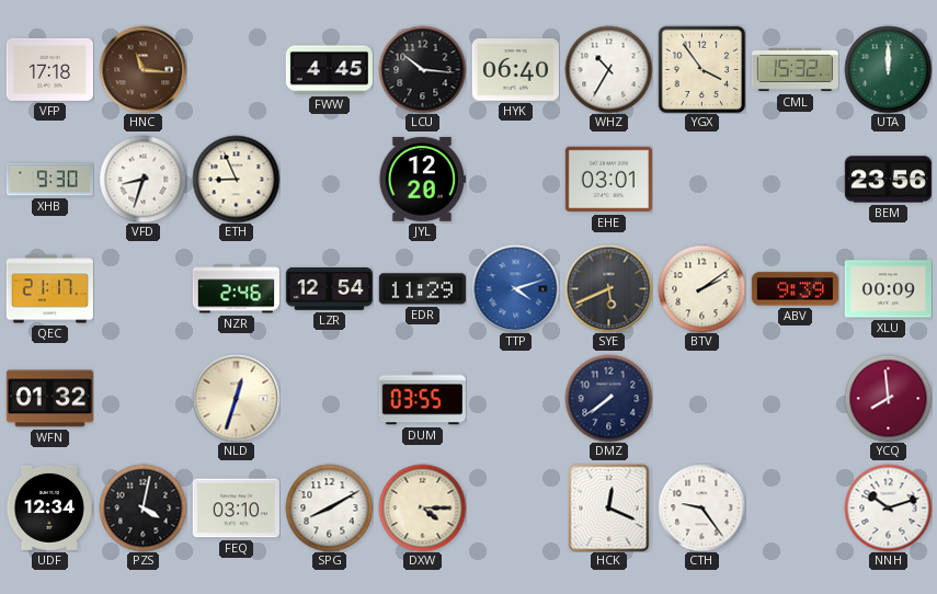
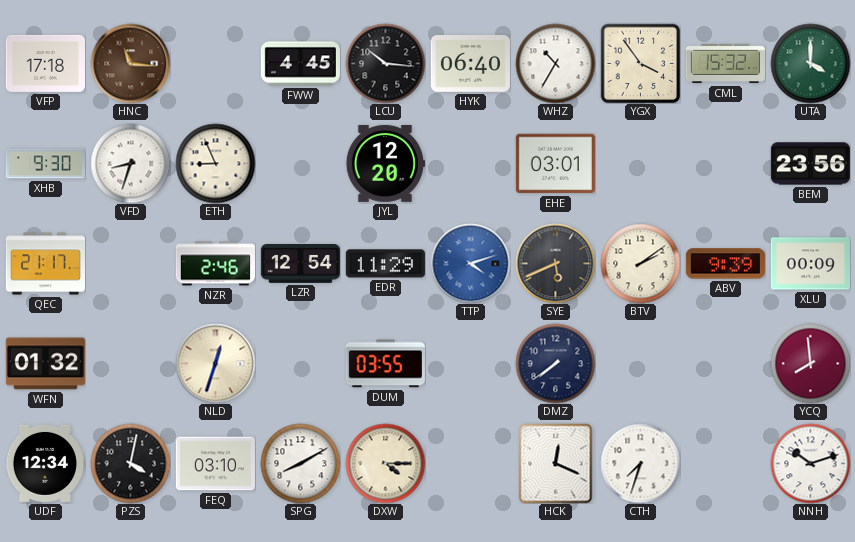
UTA: 12:00 -> 4:00 (810, 63)
CTH: 9:24 -> 7:33 (640, 463)
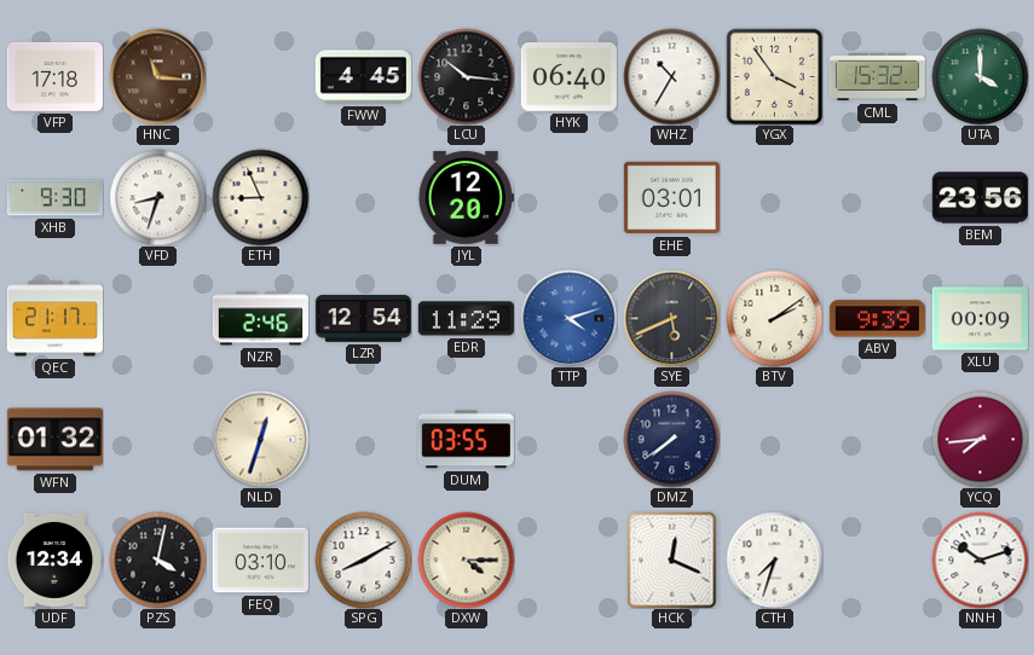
YCQ: 7:59 -> 7:44 (980, 439)
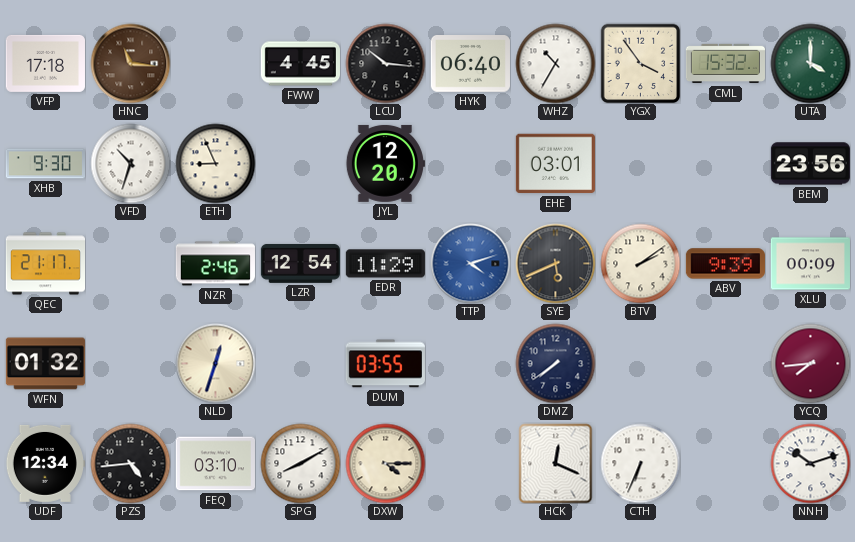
VFD: 8:33 -> 10:33 (130, 163)
PZS: 4:02 -> 4:44 (130, 463)
CTH: 7:33 -> 6:34 (640, 463)
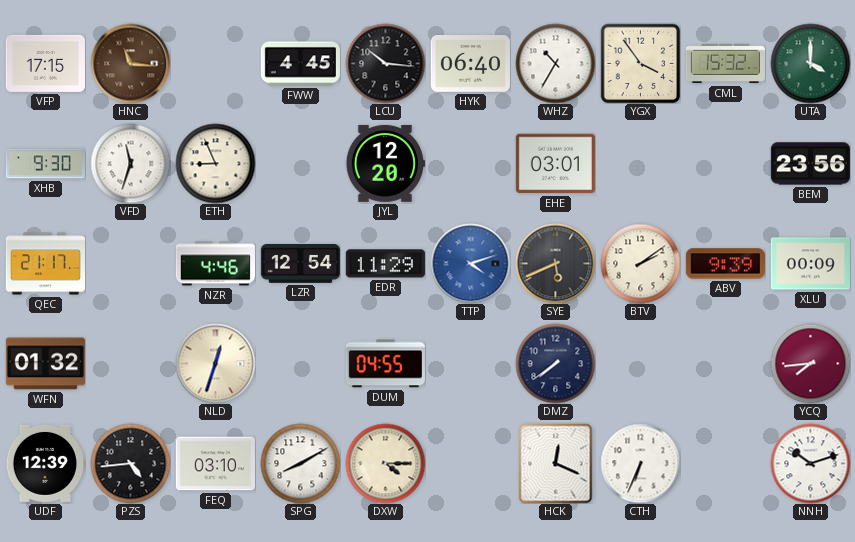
VFP: 17:18 -> 17:15 (45, 63)
VFD: 10:33 -> 11:33 (130, 163)
NZR: 2:46 -> 4:46 (215, 264)
DUM: 03:55 -> 04:55 (385, 364)
UDF: 12:34 -> 12:39 (45, 463)
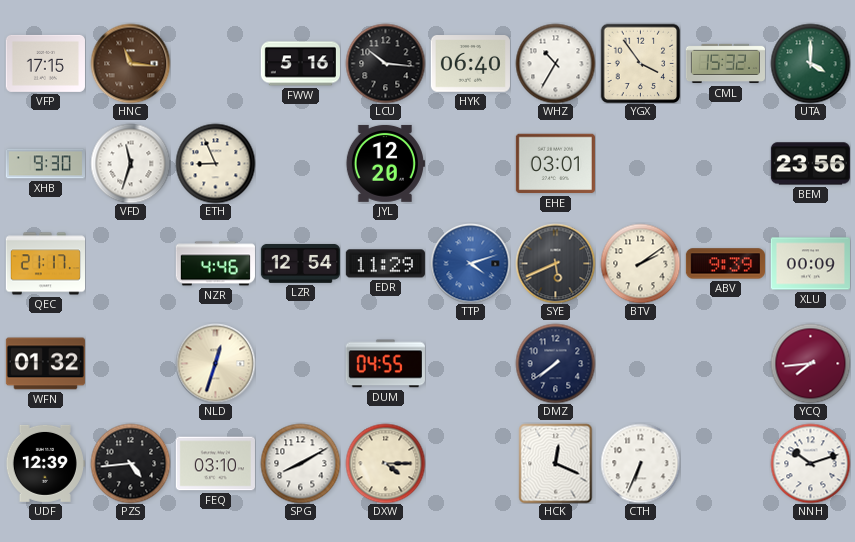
FWW: 4:45 -> 5:16 (300, 64)
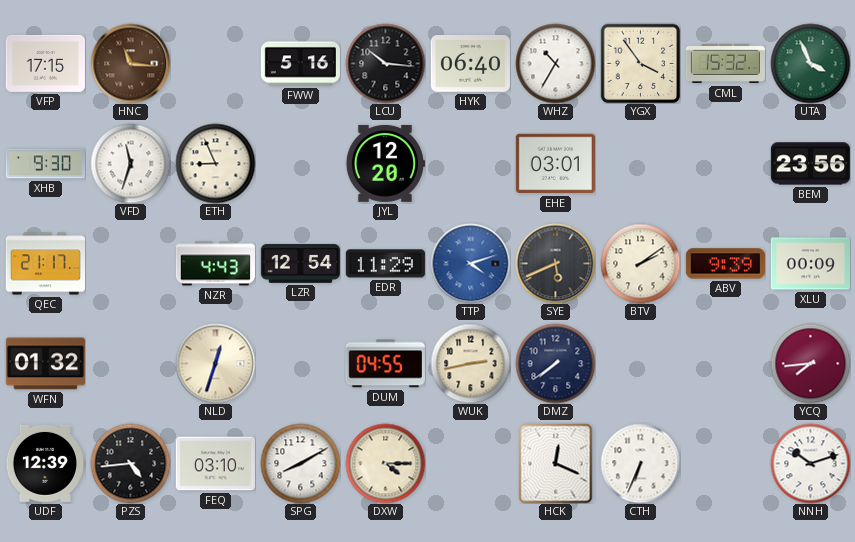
UTA: 4:00 -> 3:56 (810, 63)
NZR: 4:46 -> 4:43 (215, 264)
WUK: none -> 2:43 (470, 363)
